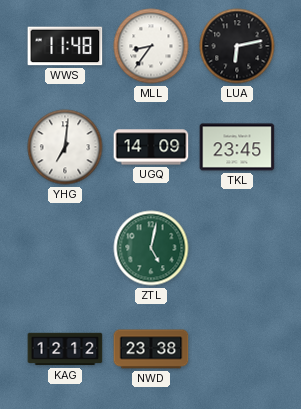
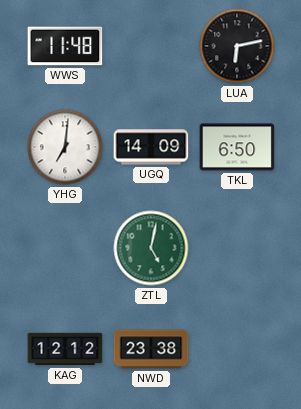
MLL: 8:36 -> none (151, 46)
TKL: 23:45 -> 6:50 (237, 147)
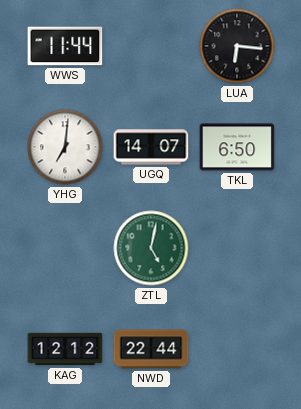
WWS: 11:48 -> 11:44 (65, 46)
LUA: 6:13 -> 6:16 (237, 46)
UGQ: 14:09 -> 14:07 (151, 147)
NWD: 23:38 -> 22:44 (151, 349)
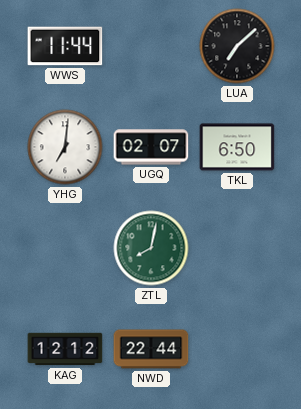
LUA: 6:16 -> 7:08 (237, 46)
UGQ: 14:07 -> 02:07 (151, 147)
ZTL: 5:02 -> 8:02 (151, 248)
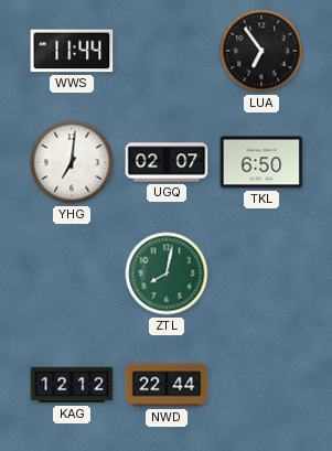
LUA: 7:08 -> 6:54 (261, 51)
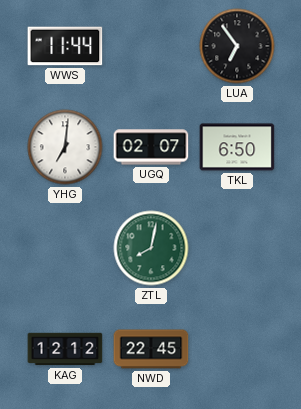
NWD: 22:44 -> 22:45 (151, 349)
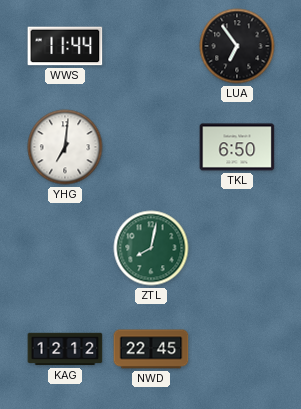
UGQ: 02:07 -> none (151, 147)
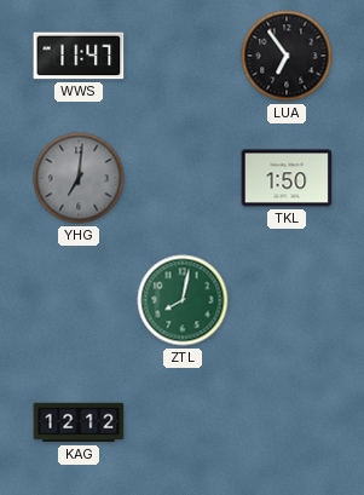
WWS: 11:44 -> 11:47 (79, 56)
YHG dial: white -> grey (79, 178)
TKL: 6:50 -> 1:50 (287, 178)
NWD: 22:45 -> none (151, 349)
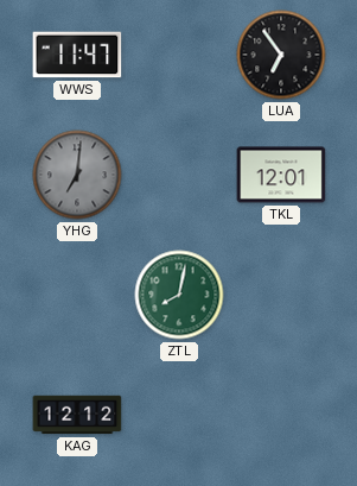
TKL: 1:50 -> 12:01 (281, 175)
